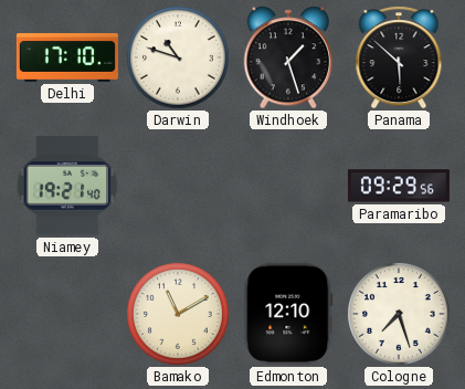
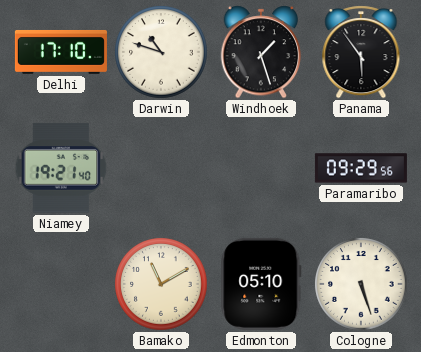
Panama: 5:52 -> 5:54 (361, 52)
Edmonton: 12:10 -> 05:10 (261, 284)
Cologne: 7:27 -> 5:27 (361, 284)
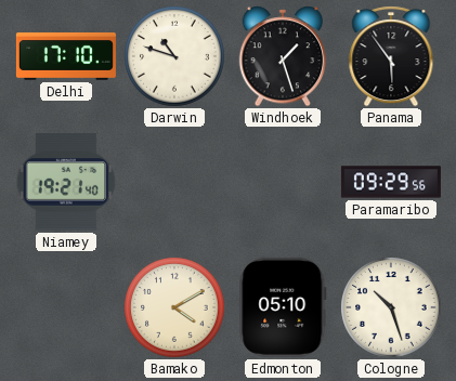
Bamako: 11:10 -> 4:10 (174, 307)
Cologne: 5:27 -> 10:27 (391, 307)
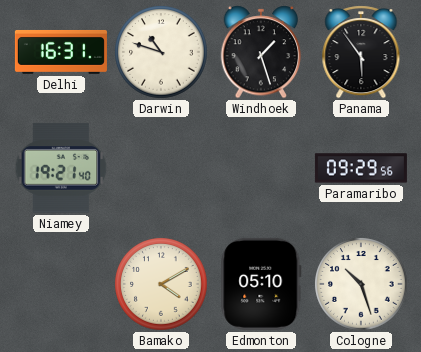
Delhi: 17:10 -> 16:31 (61, 52)
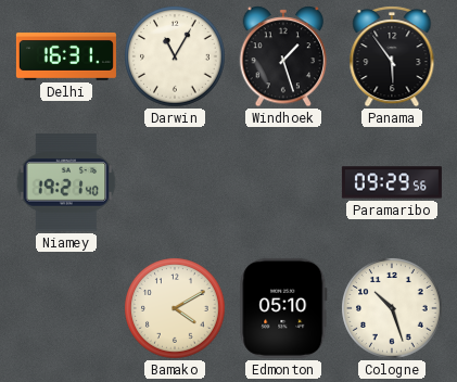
Darwin: 10:48 -> 11:05 (175, 56)
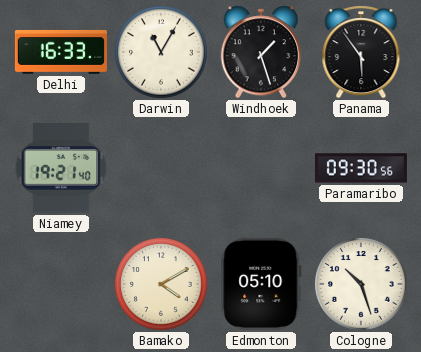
Delhi: 16:31 -> 16:33 (61, 52)
Paramaribo: 09:29 -> 09:30 (361, 168)
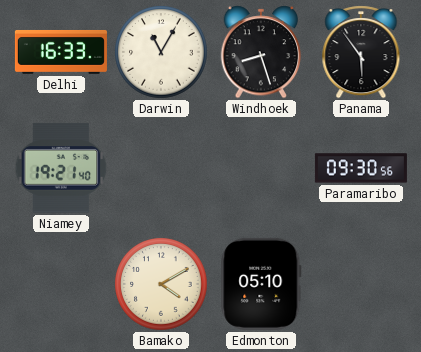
Windhoek: 1:27 -> 8:27 (261, 52)
Cologne: 10:27 -> none (361, 284)
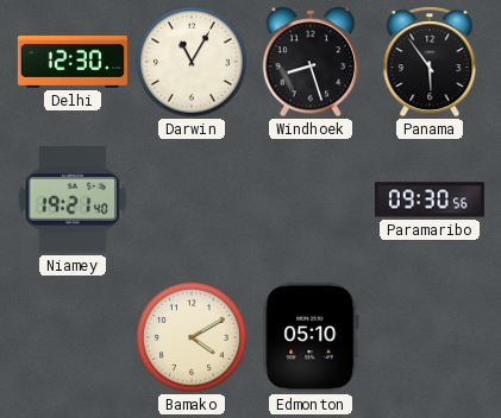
Delhi: 16:33 -> 12:30 (73, 62)
